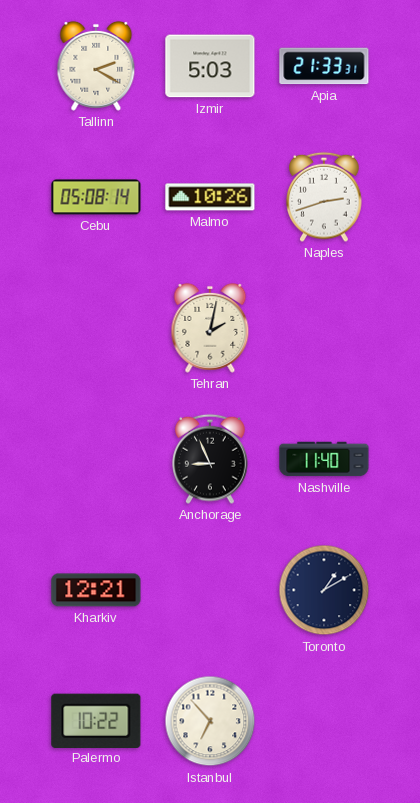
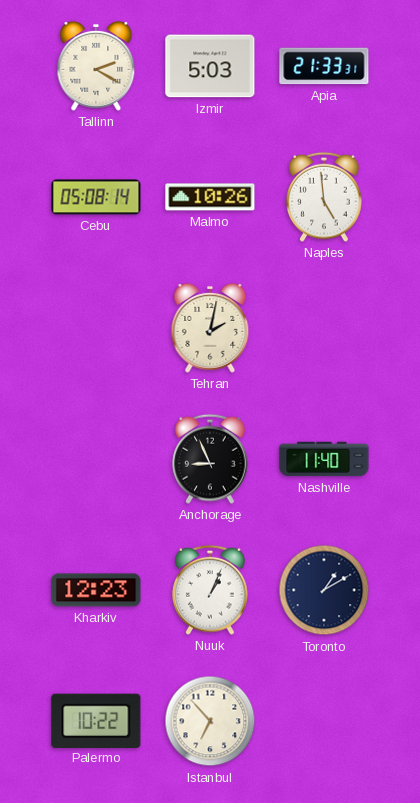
Naples: 2:42 -> 4:59 (324, 197)
Kharkiv: 12:21 -> 12:23 (96, 590)
Nuuk: none -> 1:04 (210, 590)
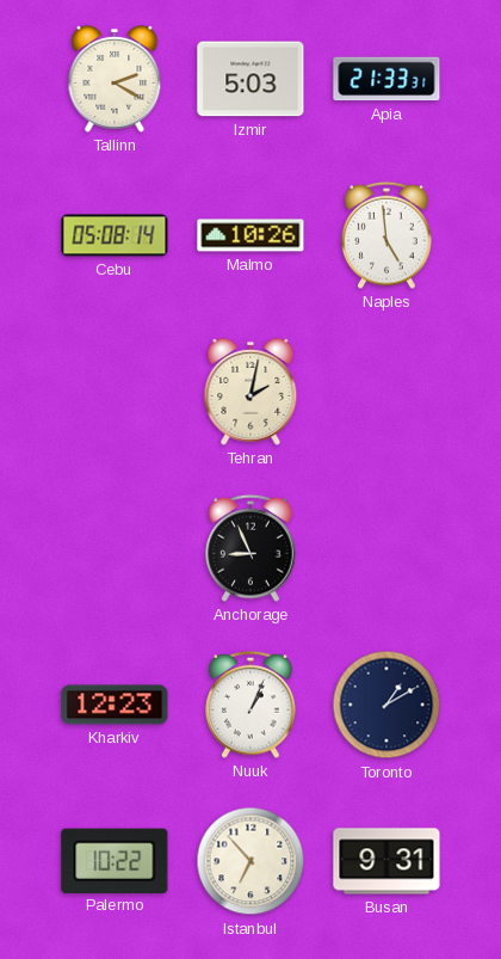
Nashville: 11:40 -> none (324, 459)
Busan: none -> 9:31 (386, 861)
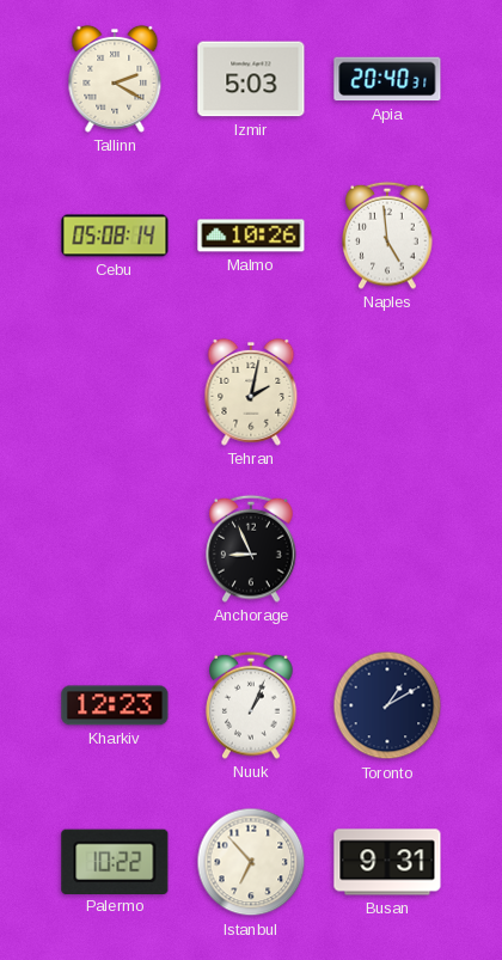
Apia: 21:33 -> 20:40 (387, 79)
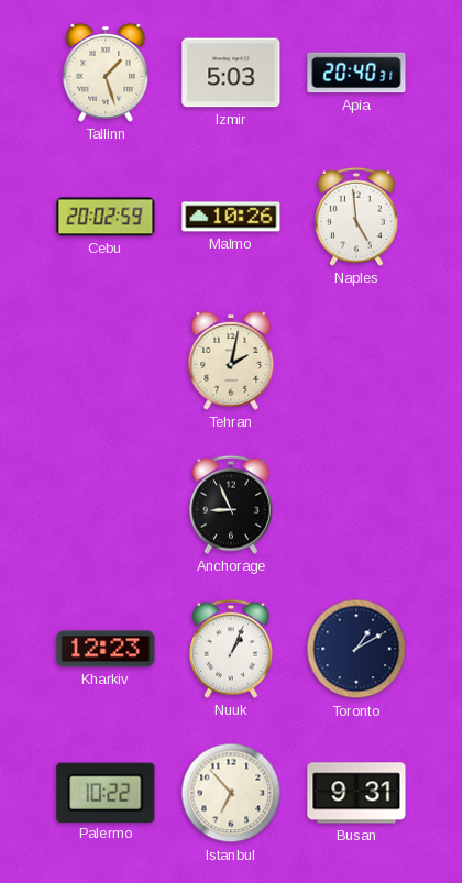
Tallinn: 2:20 -> 1:27 (106, 73)
Cebu: 05:08 -> 20:02 (106, 217)
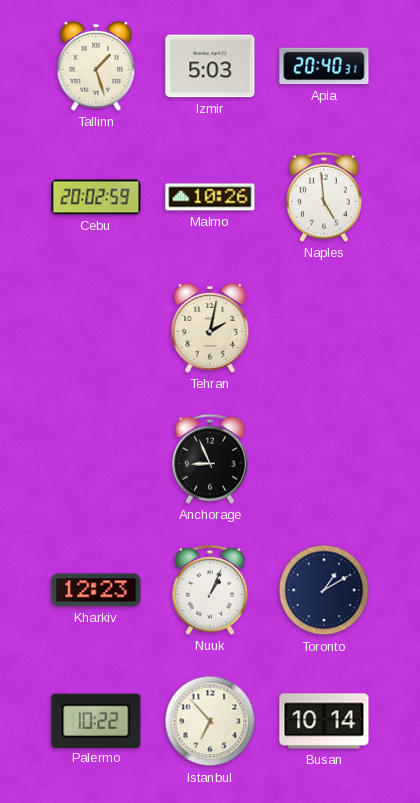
Busan: 9:31 -> 10:14 (324, 721)
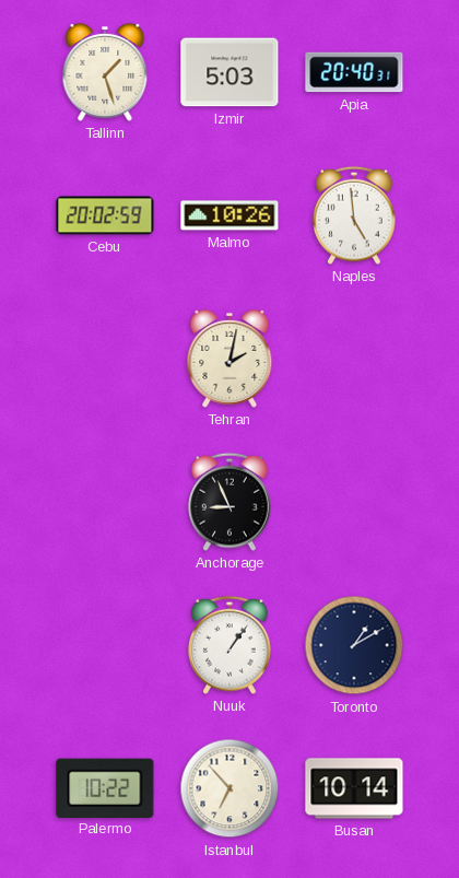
Kharkiv: 12:23 -> none (96, 590)
Nuuk: 1:04 -> 1:06 (229, 645)
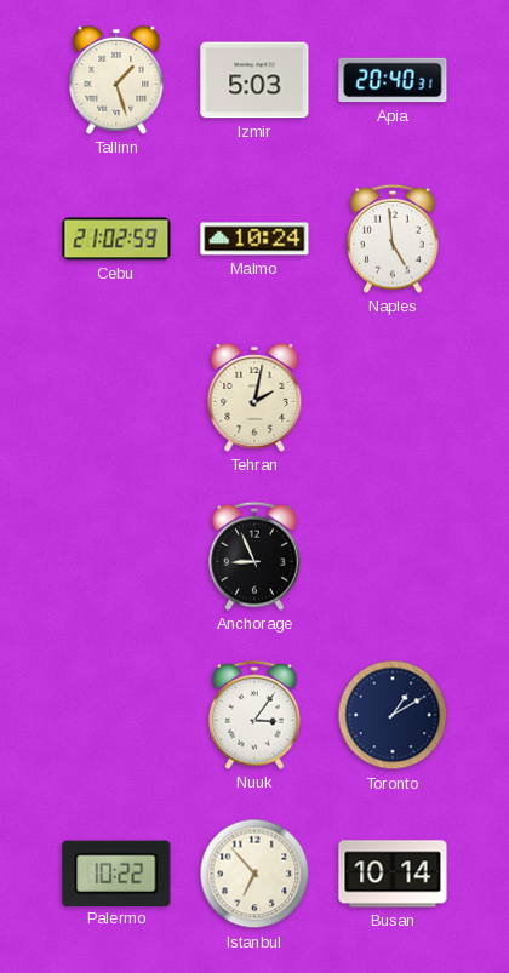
Cebu: 20:02 -> 21:02 (116, 239)
Malmo: 10:26 -> 10:24 (254, 239)
Nuuk: 1:06 -> 3:06 (254, 715)
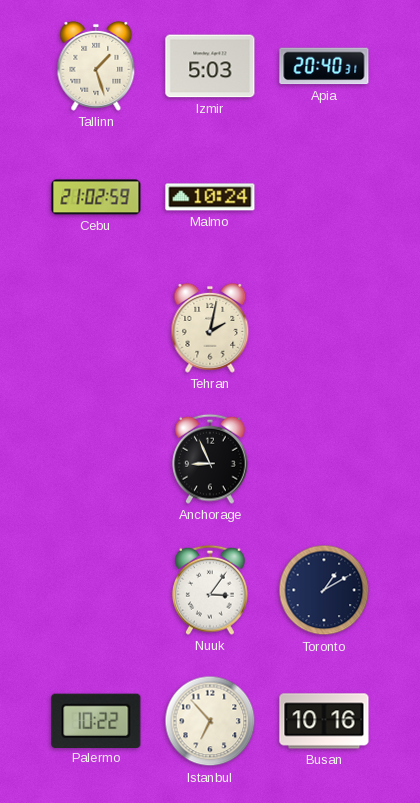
Naples: 4:59 -> none (393, 239)
Busan: 10:14 -> 10:16 (324, 721)
